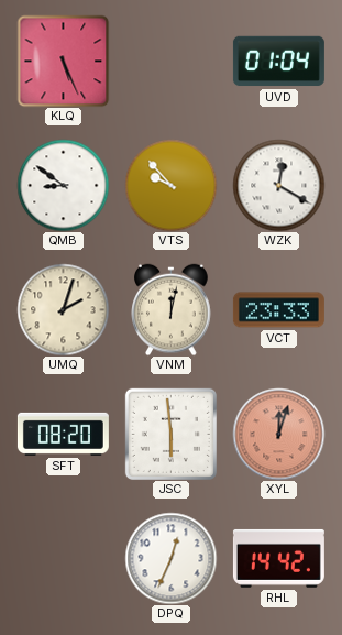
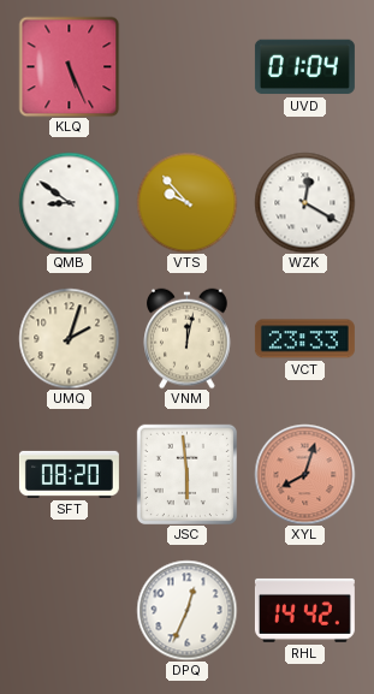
XYL: 12:03 -> 8:03 (304, 474)
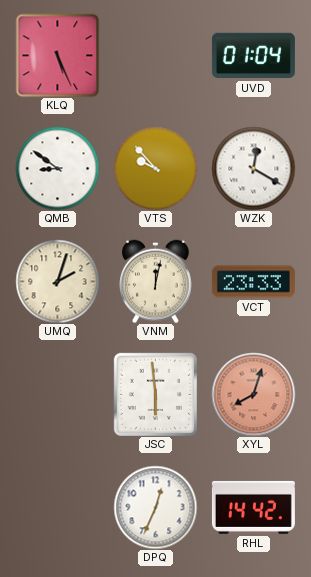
SFT: 08:20 -> none (69, 474)
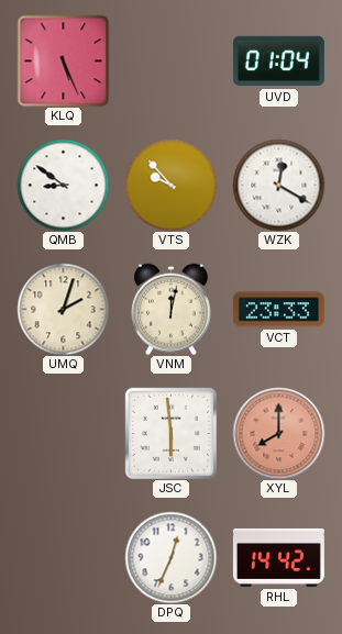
XYL: 8:03 -> 8:00 (278, 433)
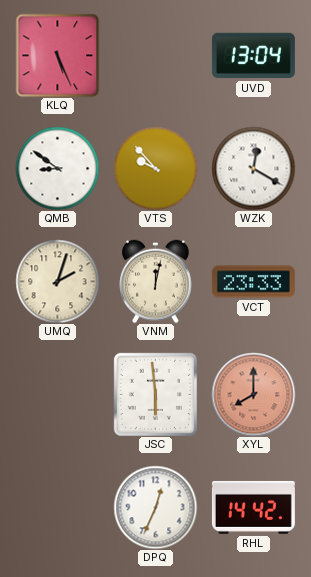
UVD: 01:04 -> 13:04 (253, 56)
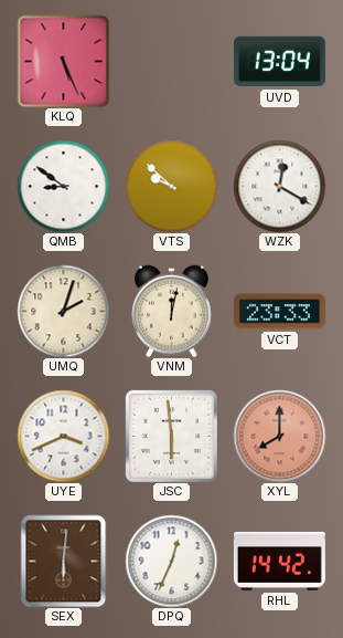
VTS: 9:53 -> 9:52 (171, 186)
UYE: none -> 3:41 (63, 436)
SEX: none -> 6:01 (64, 561)
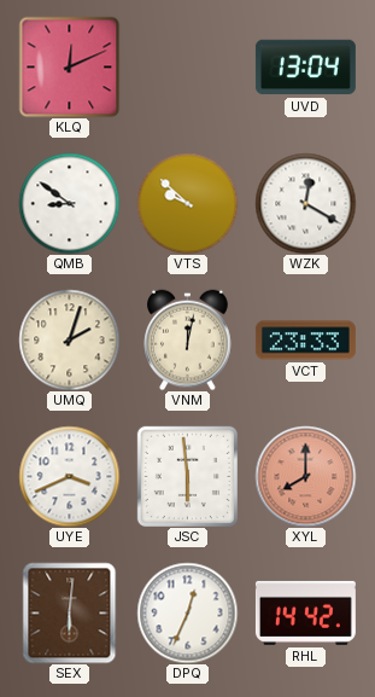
KLQ: 5:26 -> 12:11 (69, 66)
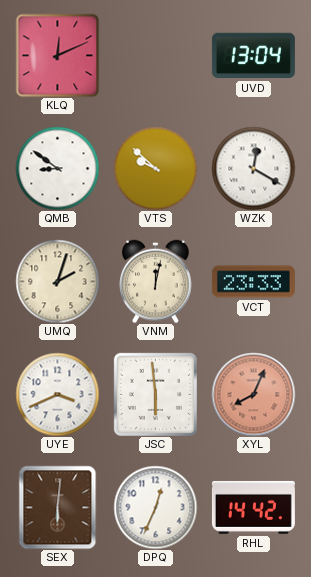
XYL: 8:00 -> 8:04 (253, 394)
